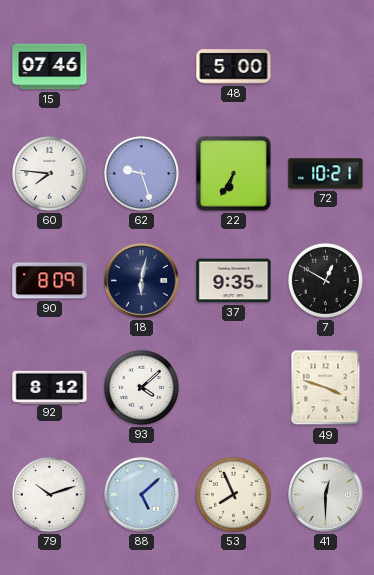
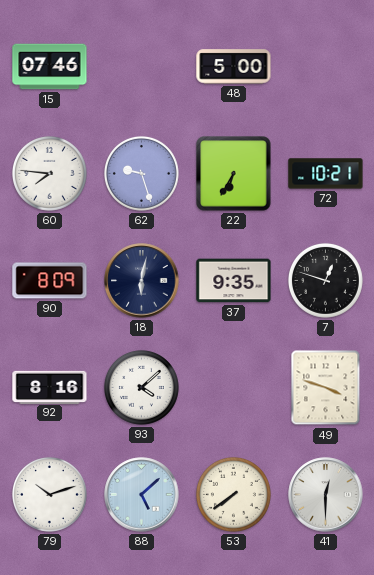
7: 12:50 -> 12:48 (325, 280)
92: 8:12 -> 8:16 (50, 387)
53: 7:56 -> 7:39 (233, 494)
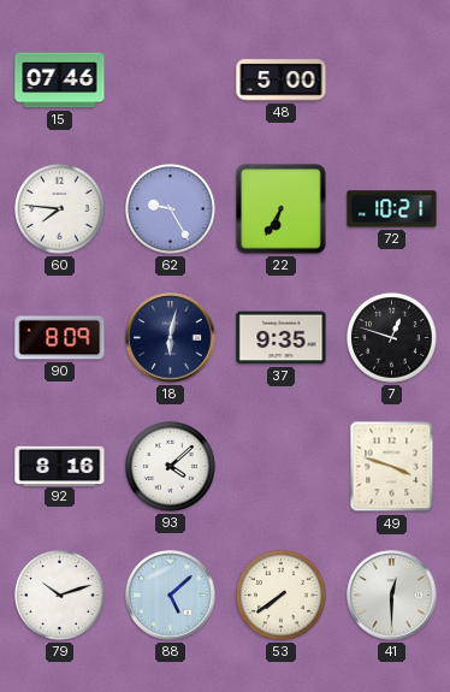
62: 9:27 -> 9:25 (170, 208)
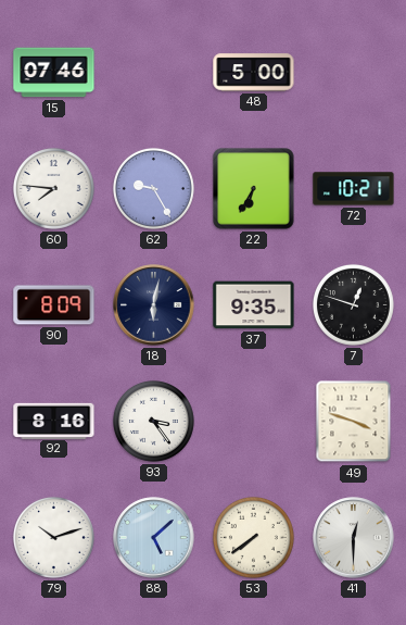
93: 4:08 -> 3:24 (153, 421)
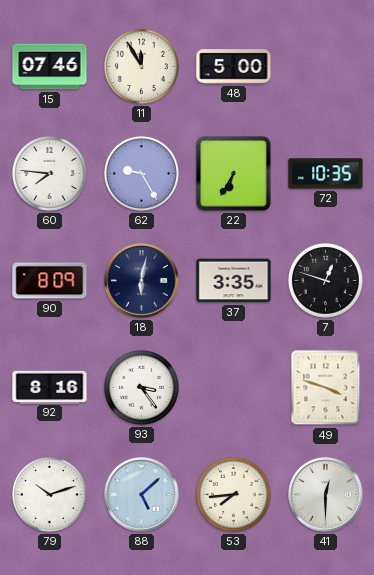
11: none -> 11:55 (141, 66)
72: 10:21 -> 10:35 (326, 174)
37: 9:35 -> 3:35 (234, 281)
53: 7:39 -> 7:44 (233, 494)
